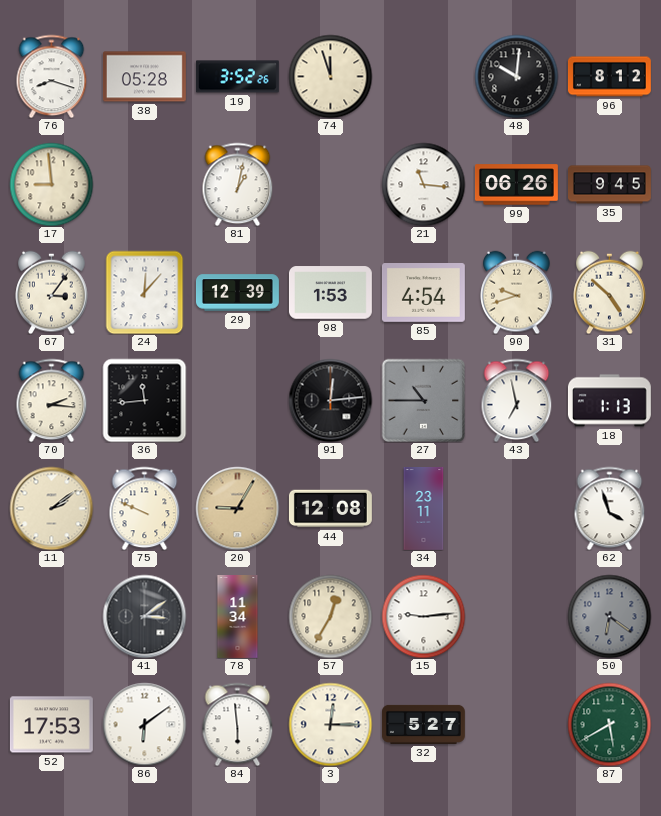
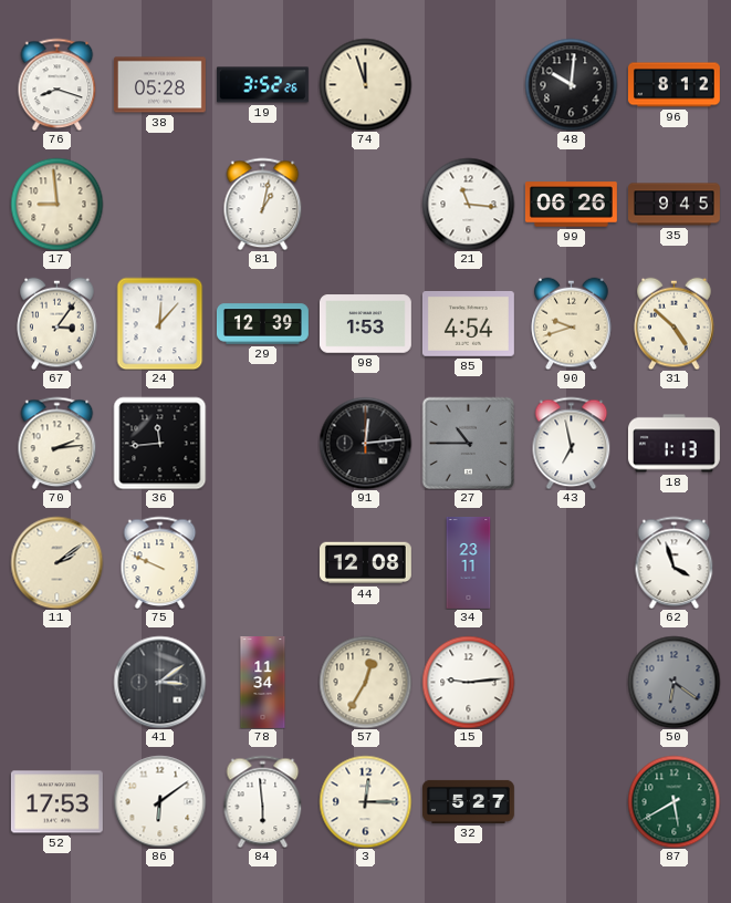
70: 2:16 -> 2:14 (58, 443)
20: 9:05 -> none (237, 508)
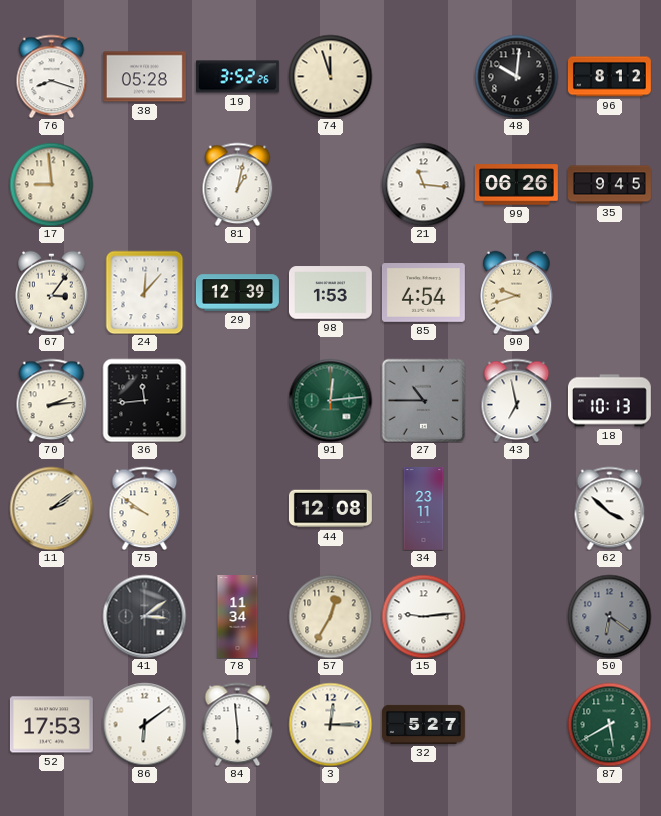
31: 4:52 -> none (675, 323)
91 dial: black -> green (330, 400)
18: 1:13 -> 10:13 (609, 401)
75: 9:49 -> 9:51 (145, 508)
62: 3:57 -> 3:52 (610, 508)
